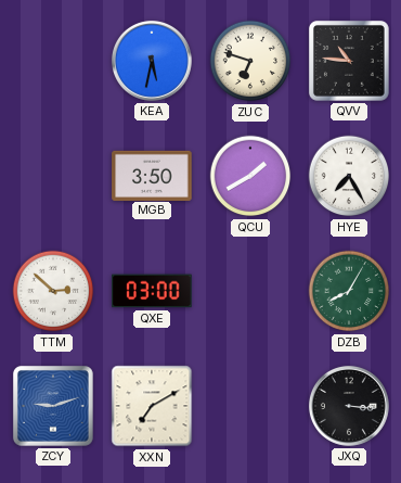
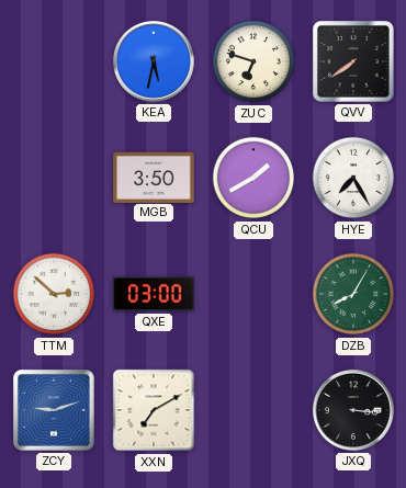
QVV: 10:46 -> 7:39 (353, 61)
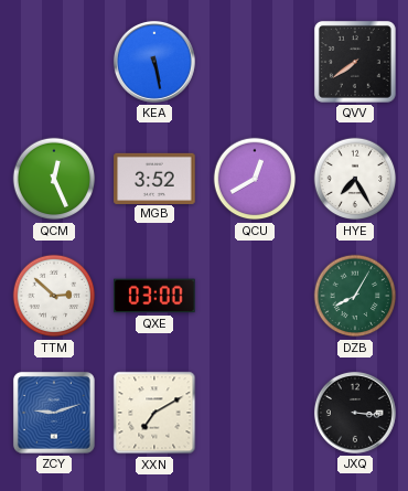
KEA: 5:32 -> 5:28 (154, 62)
ZUC: 6:48 -> none (253, 61)
QCM: none -> 12:26 (54, 179)
MGB: 3:50 -> 3:52 (154, 178)
QCU: 1:40 -> 12:40 (255, 179)
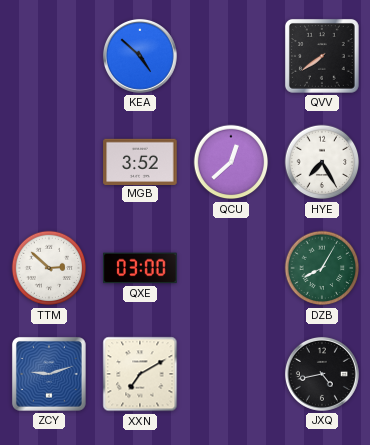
KEA: 5:28 -> 4:52 (140, 56)
QCM: 12:26 -> none (54, 179)
QCU: 12:40 -> 12:38 (231, 162)
JXQ: 3:16 -> 4:43 (322, 374)
